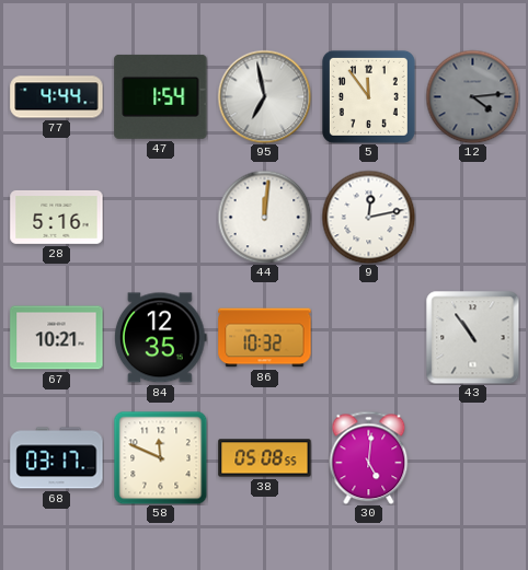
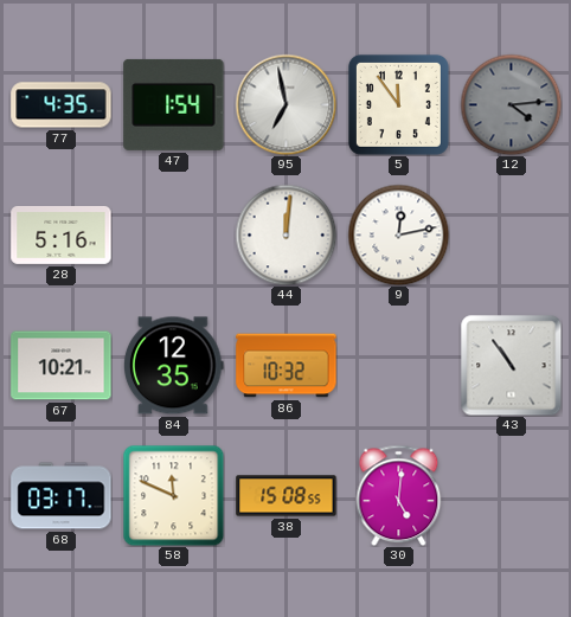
77: 4:44 -> 4:35 (62, 105)
38: 05:08 -> 15:08 (287, 496)
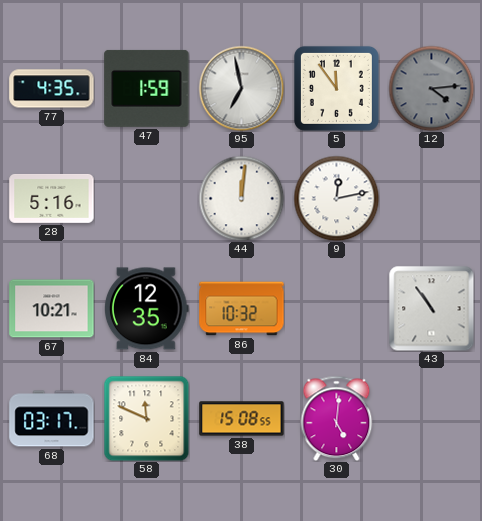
47: 1:54 -> 1:59 (147, 88)
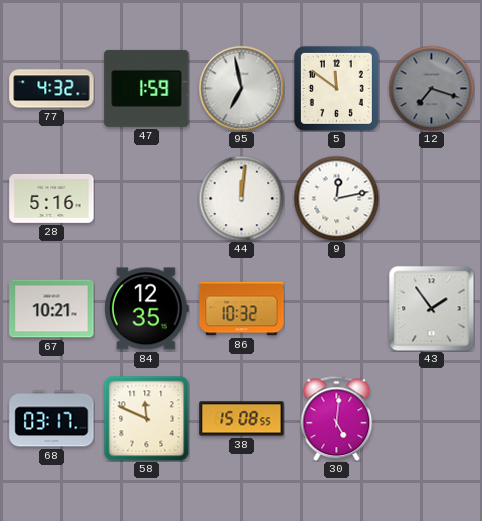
77: 4:35 -> 4:32 (52, 89)
5: 11:54 -> 11:51 (336, 88)
12: 4:14 -> 7:18 (431, 88)
43: 10:54 -> 1:54 (431, 308)
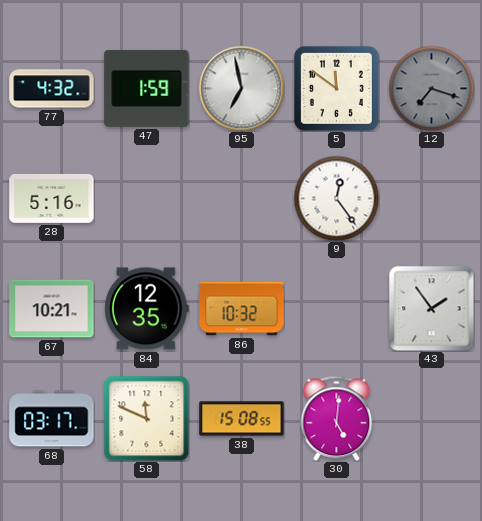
44: 12:01 -> none (241, 198)
9: 12:13 -> 12:24 (336, 198)
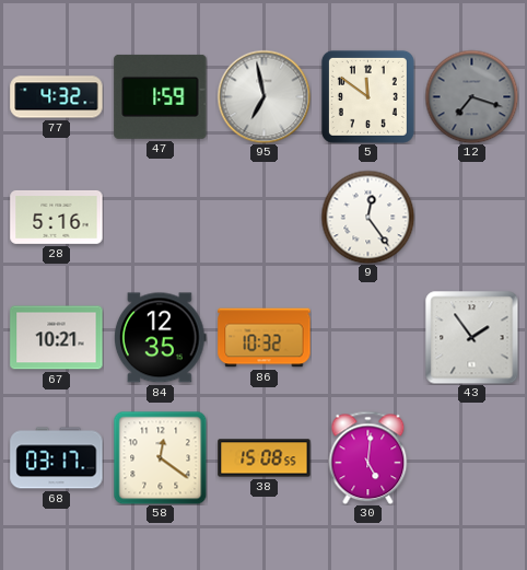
58: 11:49 -> 12:21 (160, 457)
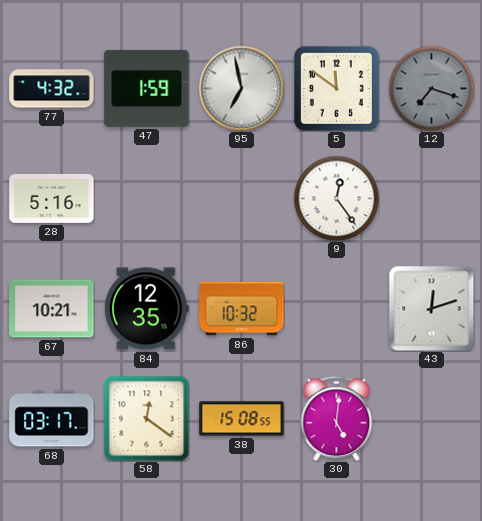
43: 1:54 -> 12:12 (431, 308)
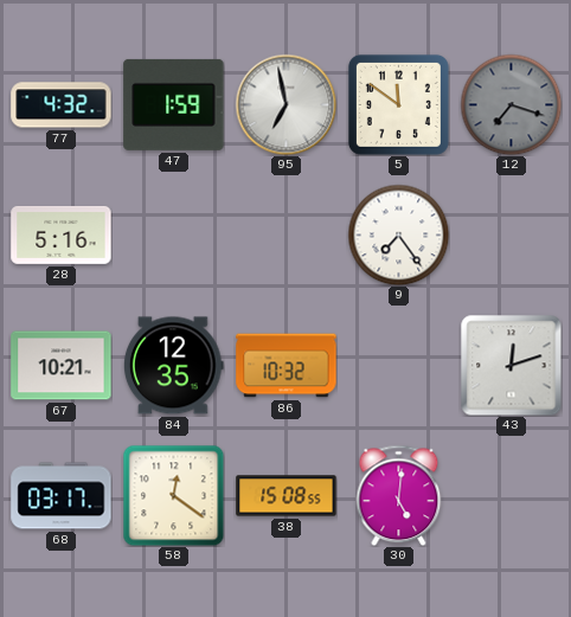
9: 12:24 -> 7:24 (398, 234)
